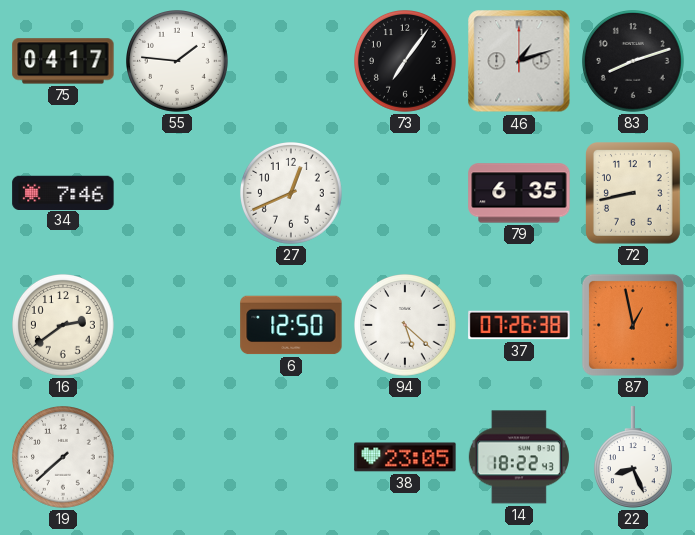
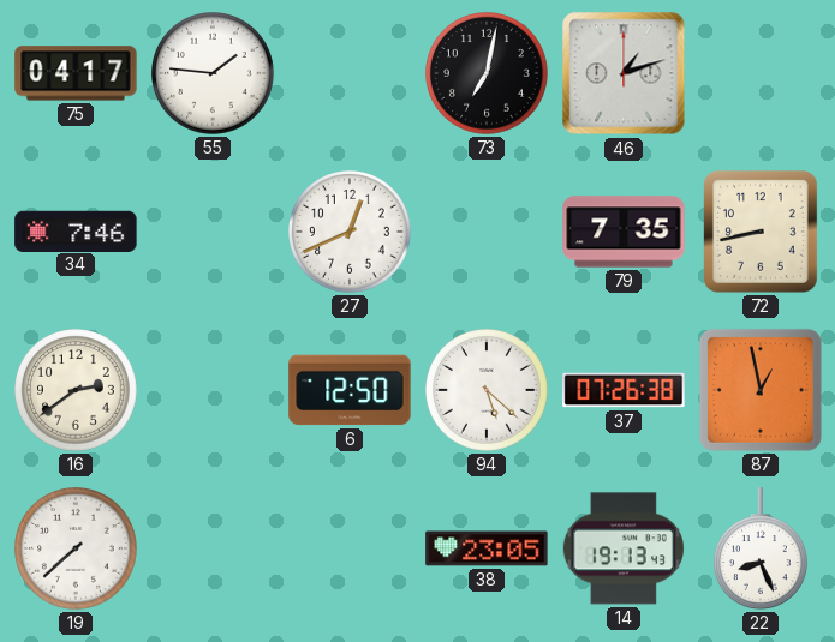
73: 7:06 -> 7:02 (488, 74)
83: 8:12 -> none (634, 62)
79: 6:35 -> 7:35 (624, 232)
14: 18:22 -> 19:13 (624, 548)
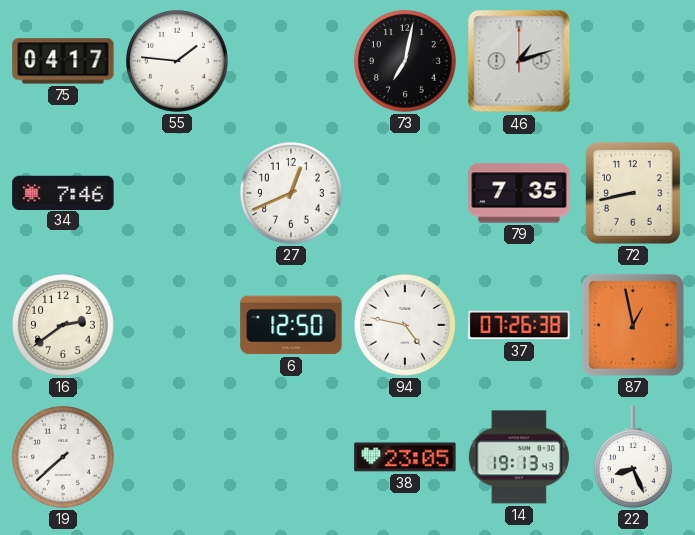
94: 5:22 -> 4:47 (406, 326)
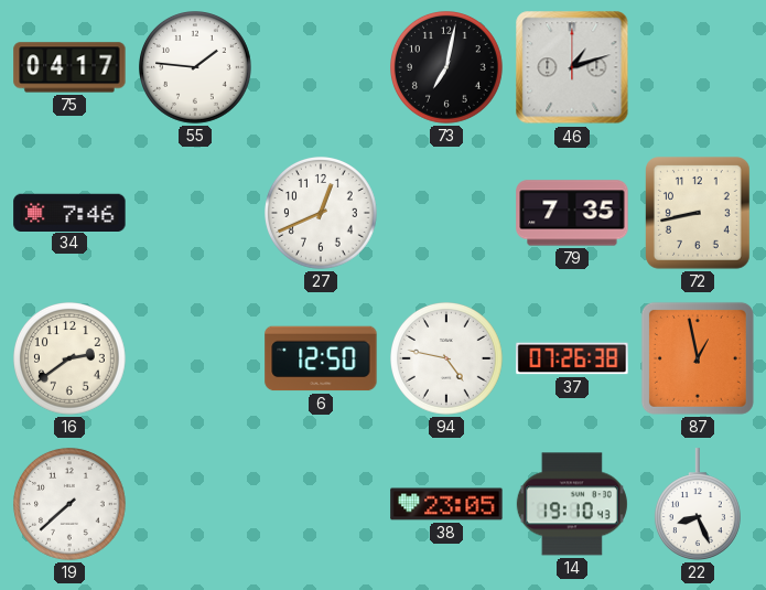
14: 19:13 -> 19:10 (572, 504)
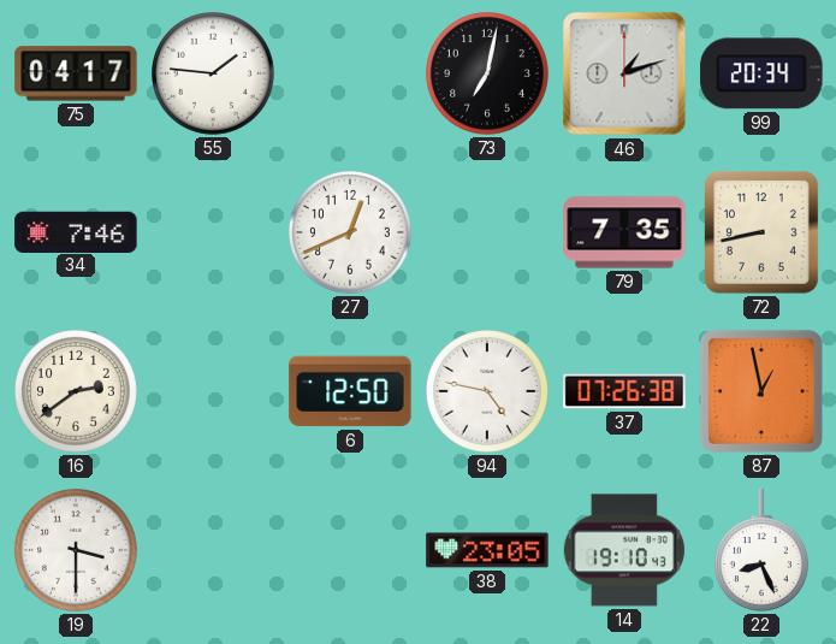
99: none -> 20:34 (761, 73)
19: 7:38 -> 3:30 (77, 551)
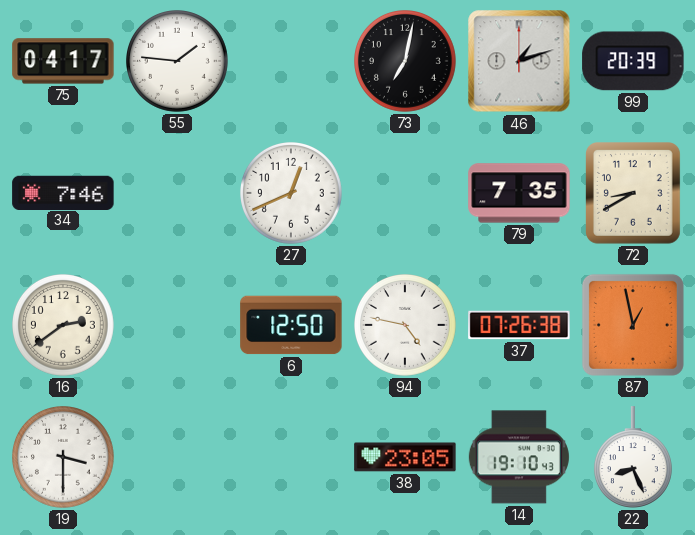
99: 20:34 -> 20:39 (633, 61)
72: 8:43 -> 8:40 (634, 194)
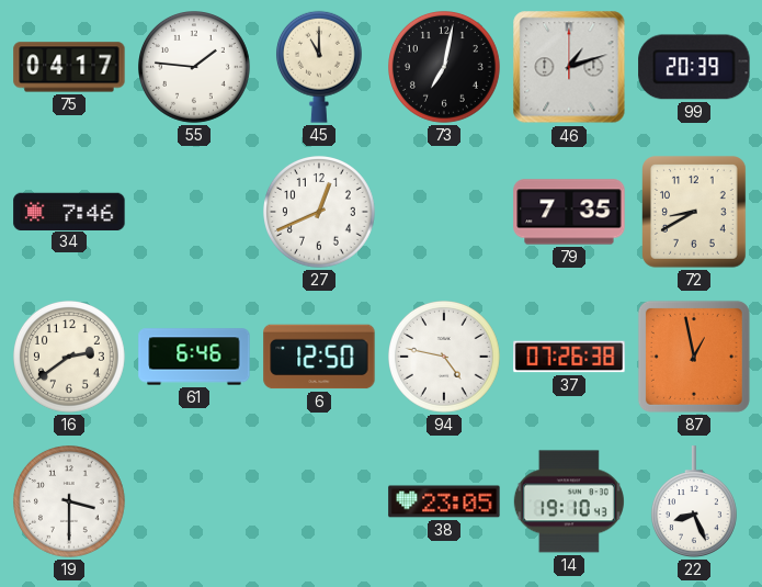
45: none -> 11:00 (319, 67)
61: none -> 6:46 (194, 357)
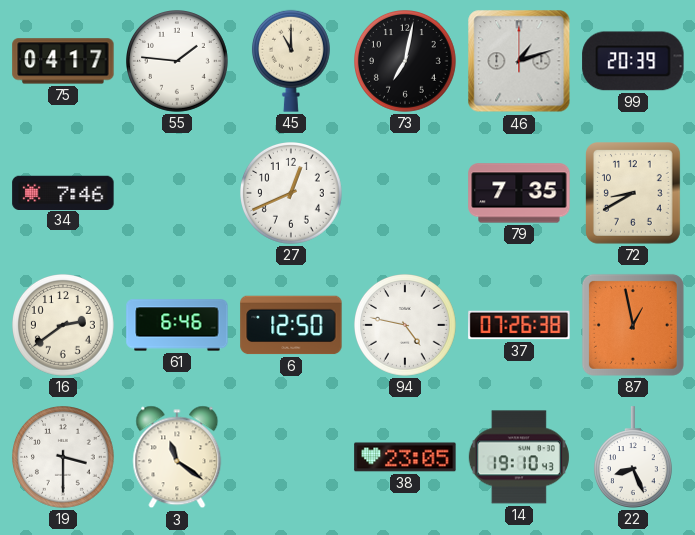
3: none -> 11:21 (177, 457)
